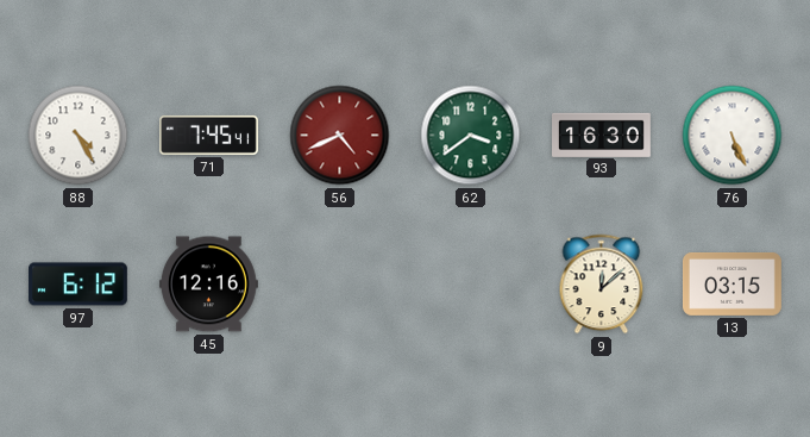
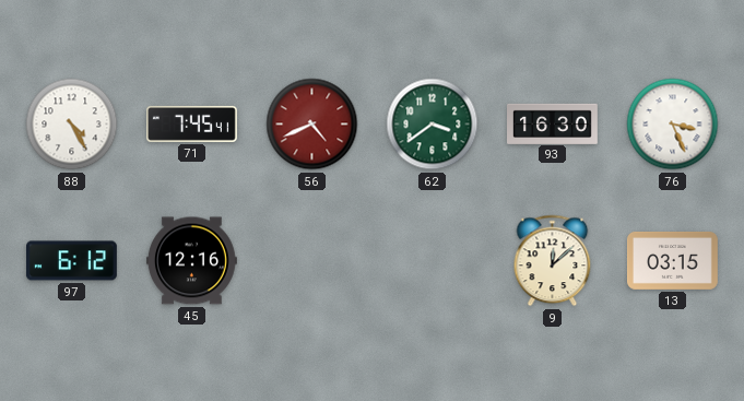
76: 5:26 -> 3:26 (673, 125)
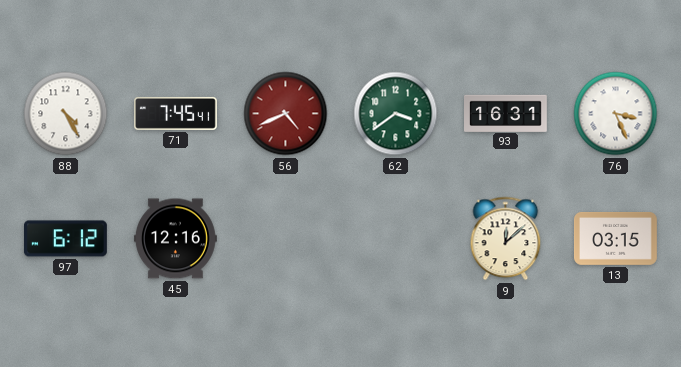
93: 16:30 -> 16:31 (506, 113)
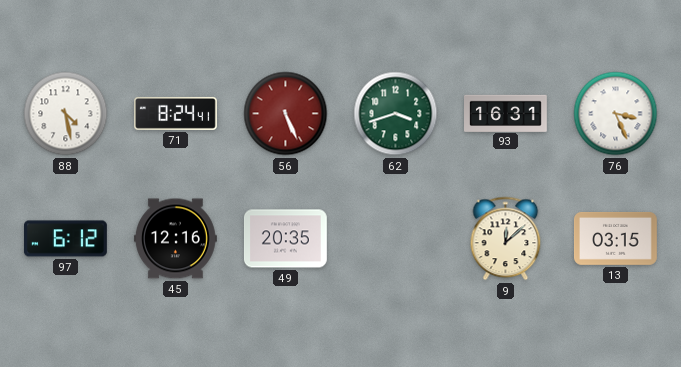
88: 4:25 -> 4:28 (66, 114)
71: 7:45 -> 8:24 (176, 113)
56: 4:41 -> 5:26 (286, 114)
62: 3:39 -> 3:42 (396, 114)
49: none -> 20:35 (285, 239)
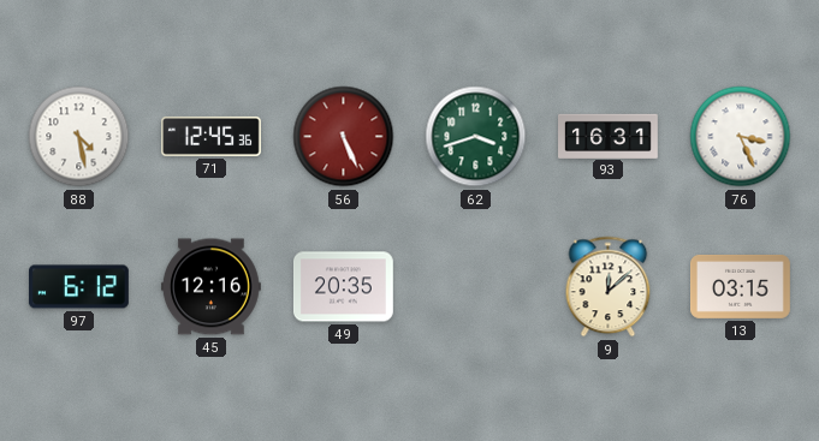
71: 8:24 -> 12:45 (212, 136)
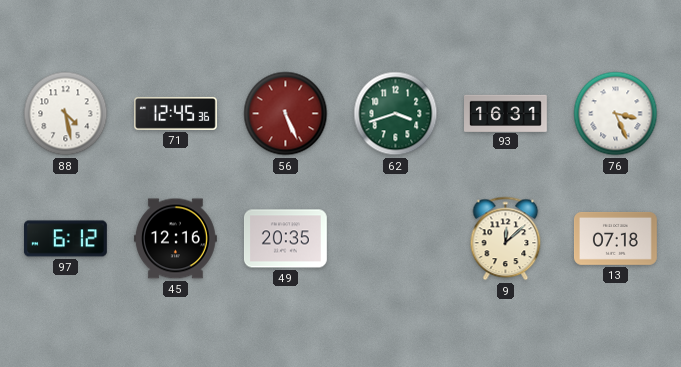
13: 03:15 -> 07:18 (616, 238)
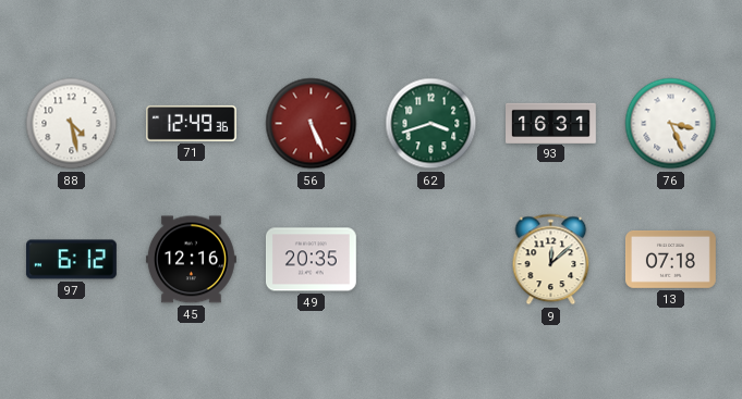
71: 12:45 -> 12:49 (192, 123)
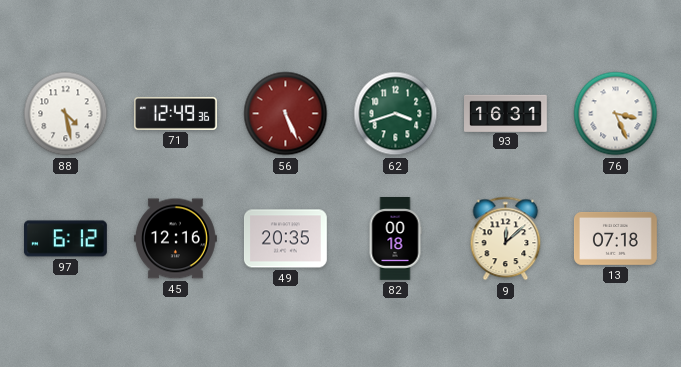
82: none -> 00:18 (395, 239)
